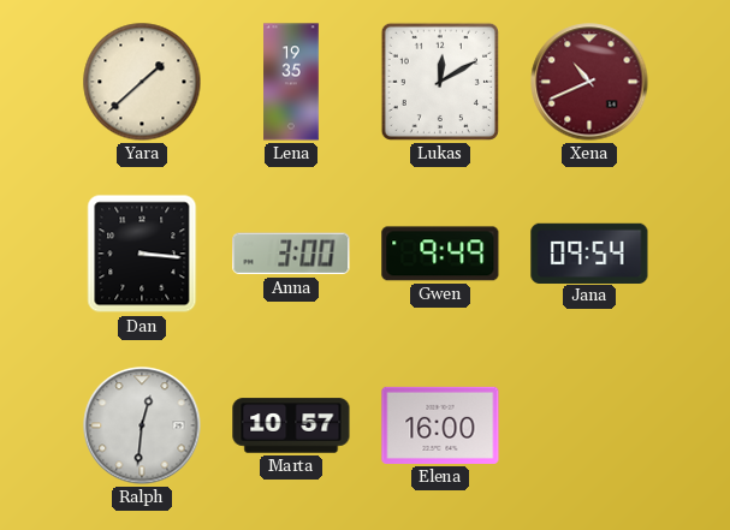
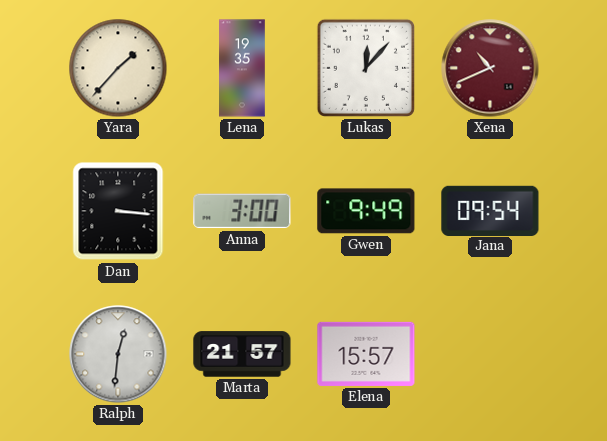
Yara: 1:38 -> 1:37 (118, 68)
Lukas: 12:10 -> 12:07 (366, 68)
Marta: 10:57 -> 21:57 (242, 354)
Elena: 16:00 -> 15:57 (366, 354)
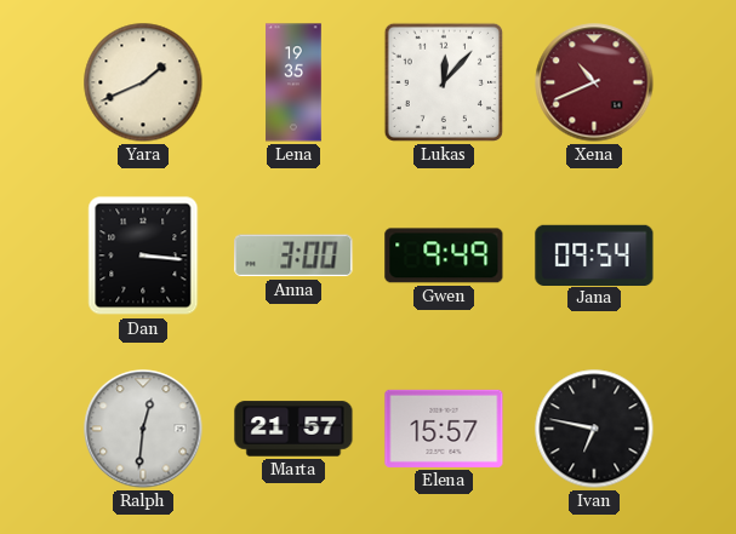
Yara: 1:37 -> 1:41 (143, 82)
Ivan: none -> 6:47 (594, 429)
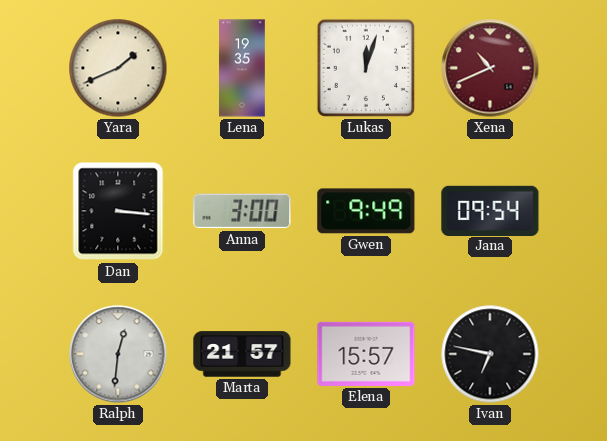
Lukas: 12:07 -> 12:03 (366, 68)
